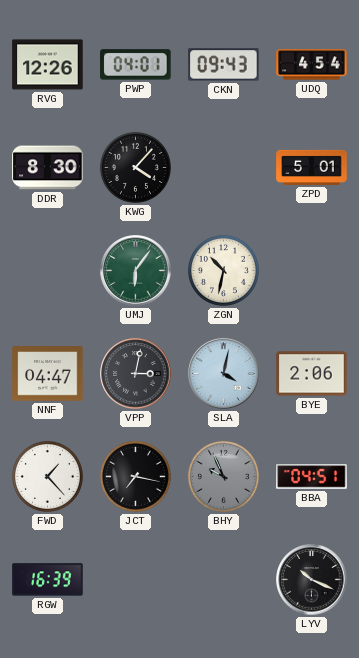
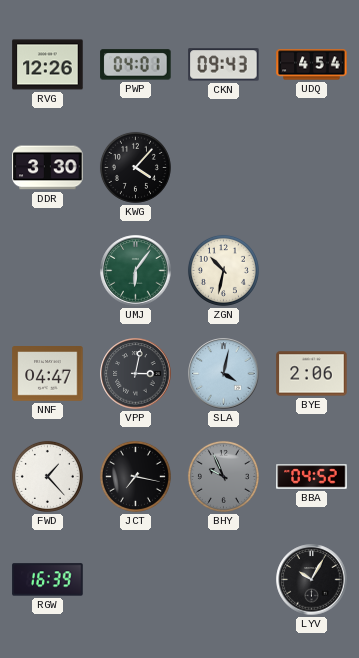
DDR: 8:30 -> 3:30 (48, 168)
ZPD: 5:01 -> none (312, 167)
BBA: 04:51 -> 04:52 (312, 477)
LYV: 10:19 -> 10:05 (312, 580)
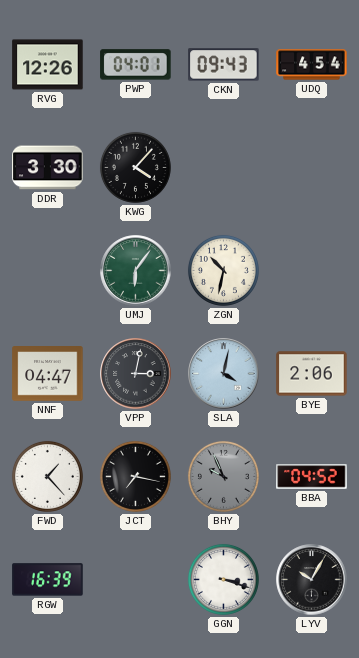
GGN: none -> 3:18 (223, 579)
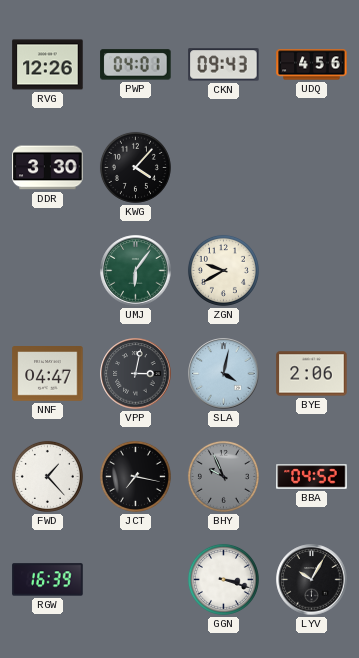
UDQ: 4:54 -> 4:56 (312, 65)
ZGN: 10:32 -> 9:40 (223, 270)
